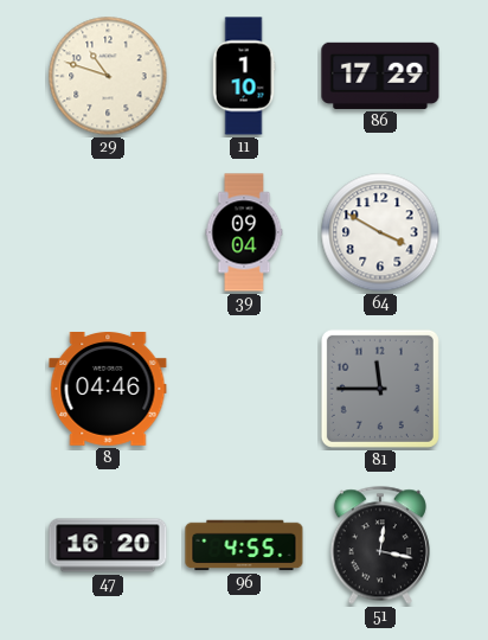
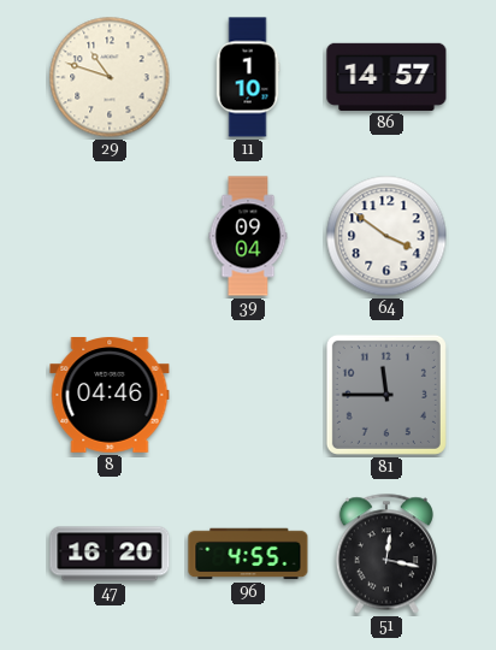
86: 17:29 -> 14:57 (386, 77)
64: 3:50 -> 3:51 (386, 236)
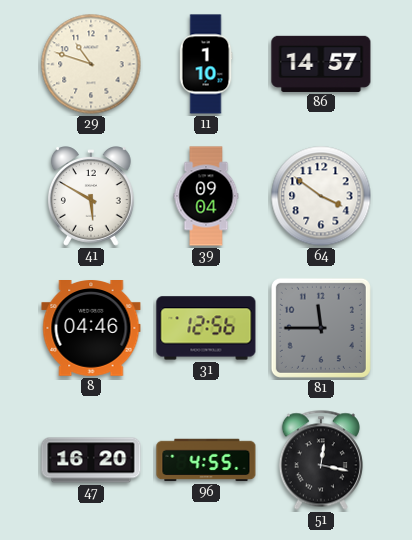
41: none -> 5:50 (91, 196)
31: none -> 12:56 (206, 328)
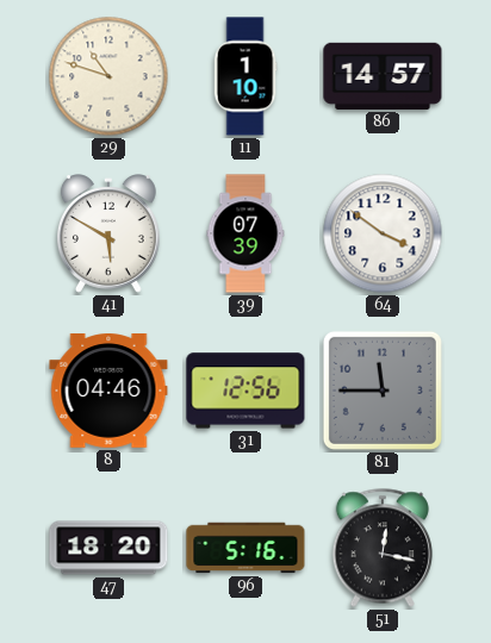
39: 09:04 -> 07:39 (245, 233)
47: 16:20 -> 18:20 (108, 548)
96: 4:55 -> 5:16 (245, 548)
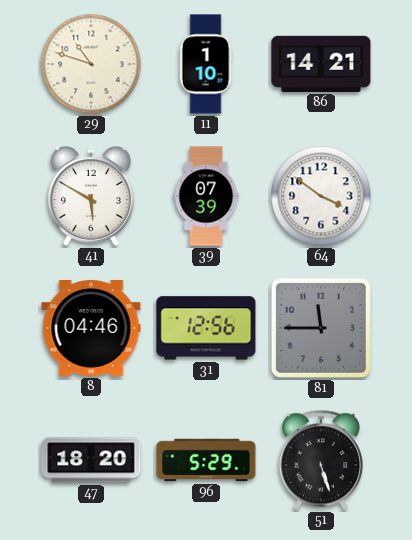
86: 14:57 -> 14:21 (321, 64)
96: 5:16 -> 5:29 (206, 460)
51: 12:17 -> 5:27 (321, 460)
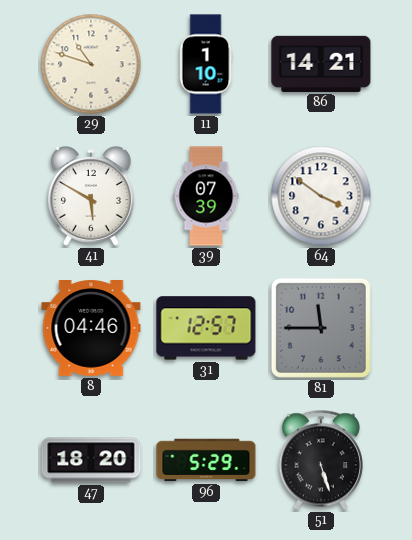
31: 12:56 -> 12:57 (206, 328)
